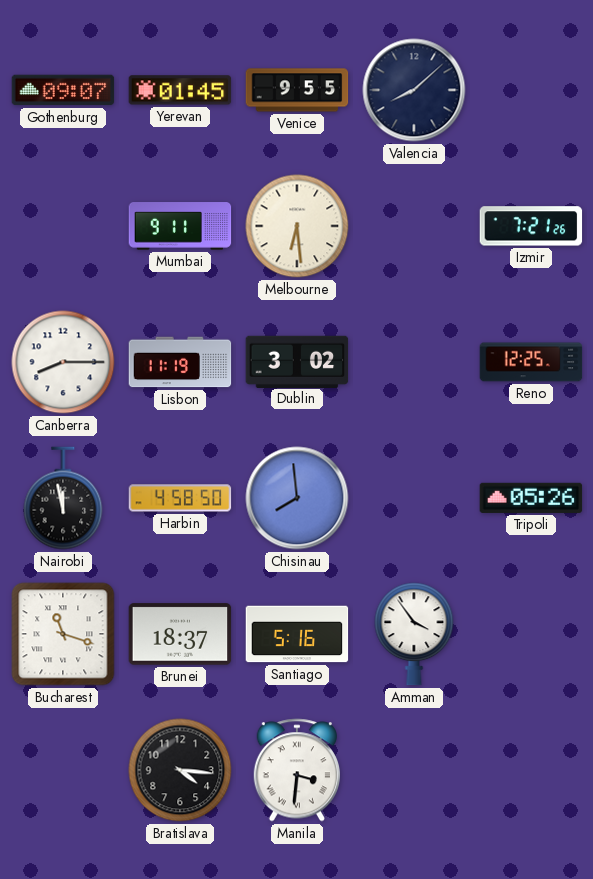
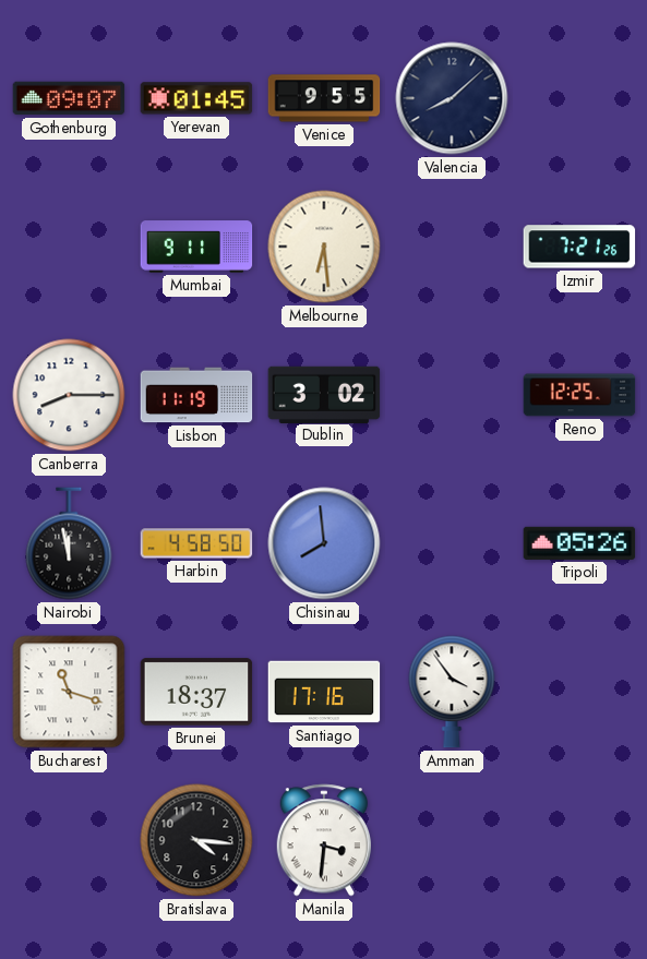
Santiago: 5:16 -> 17:16 (324, 692)
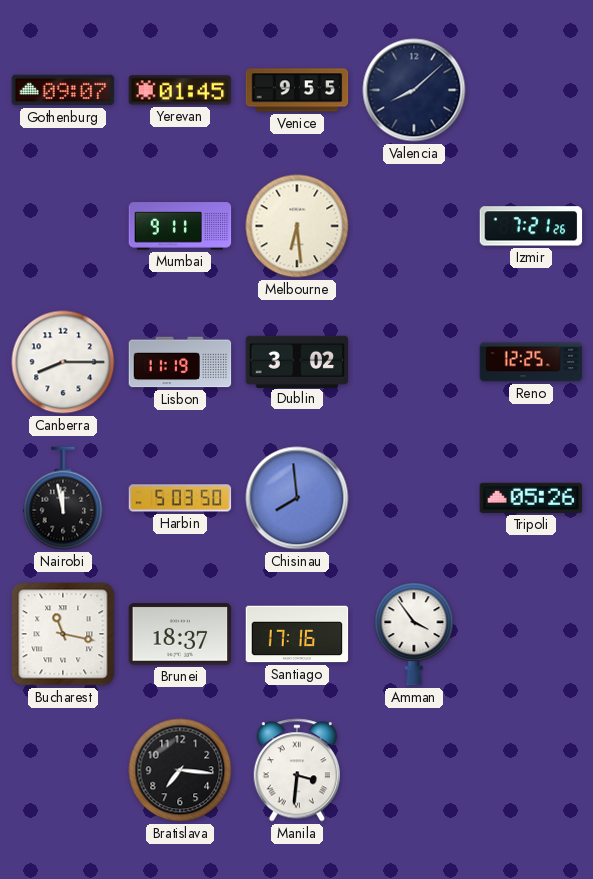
Harbin: 4:58 -> 5:03 (180, 498)
Bucharest: 11:18 -> 11:17 (63, 634)
Bratislava: 4:16 -> 7:16 (180, 770)
